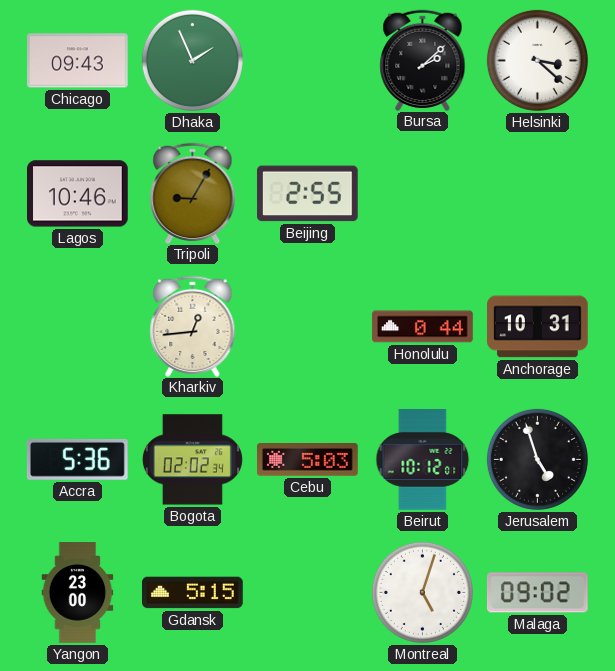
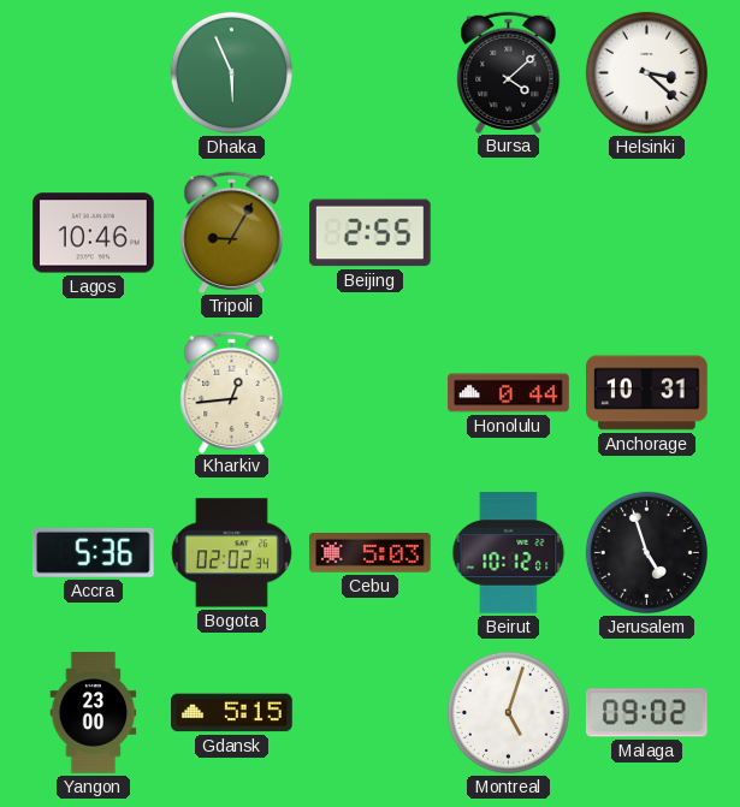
Chicago: 09:43 -> none (78, 61)
Dhaka: 1:56 -> 5:56 (231, 72)
Bursa: 2:08 -> 4:08 (509, 72)
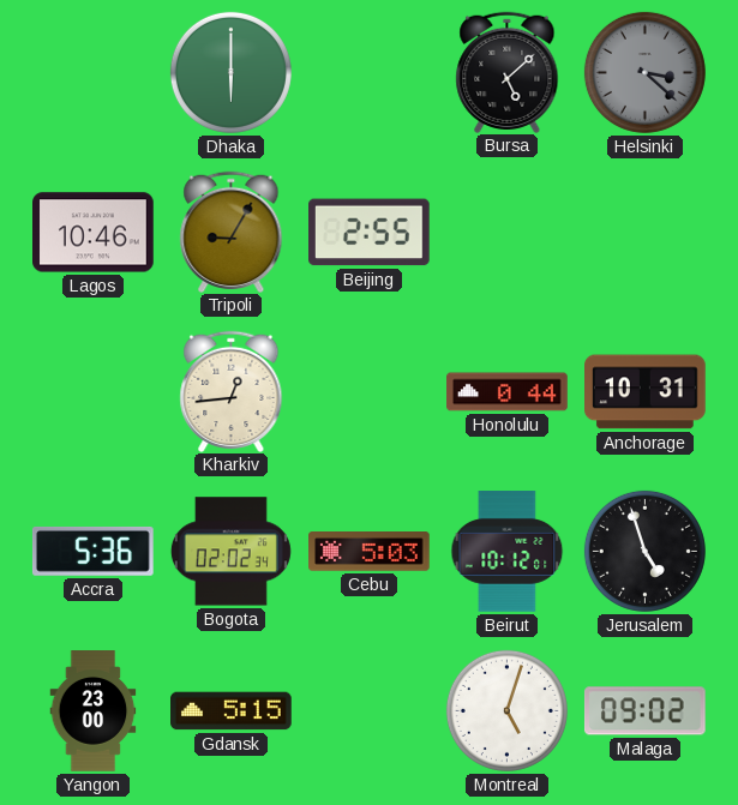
Dhaka: 5:56 -> 6:00 (230, 72)
Bursa: 4:08 -> 5:08 (508, 72)
Helsinki dial: white -> grey (644, 72)
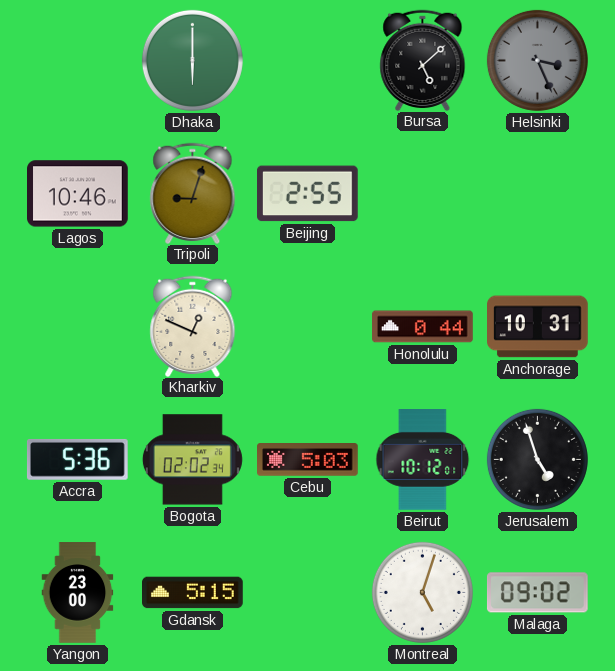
Helsinki: 3:22 -> 3:26 (537, 60)
Tripoli: 9:05 -> 9:03 (193, 193)
Kharkiv: 12:44 -> 12:49 (193, 326)
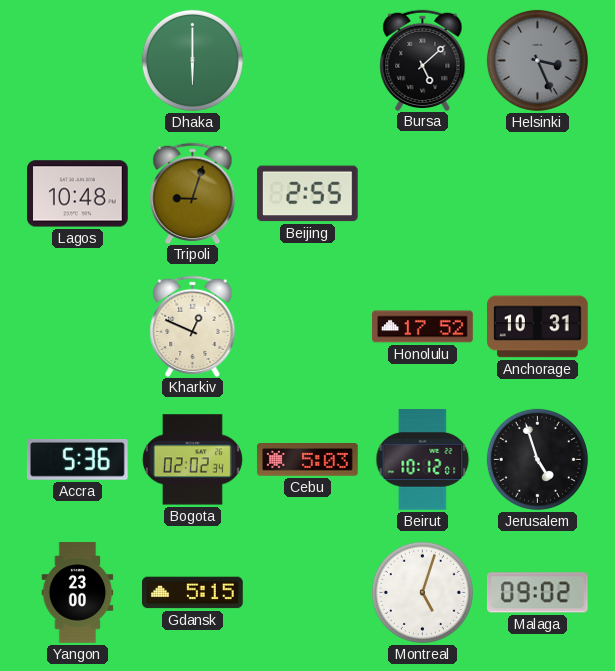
Lagos: 10:46 -> 10:48 (78, 194)
Honolulu: 0:44 -> 17:52 (423, 327)
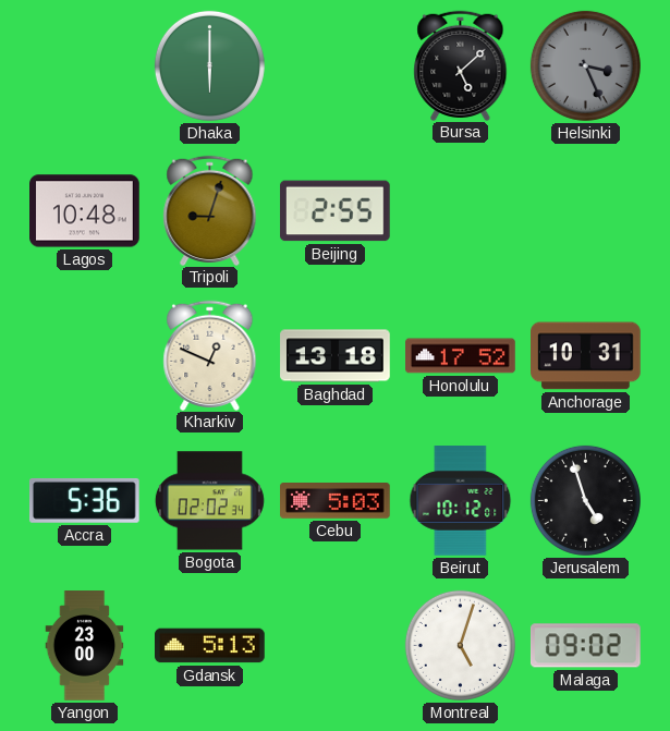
Baghdad: none -> 13:18 (336, 356)
Gdansk: 5:15 -> 5:13 (210, 646)
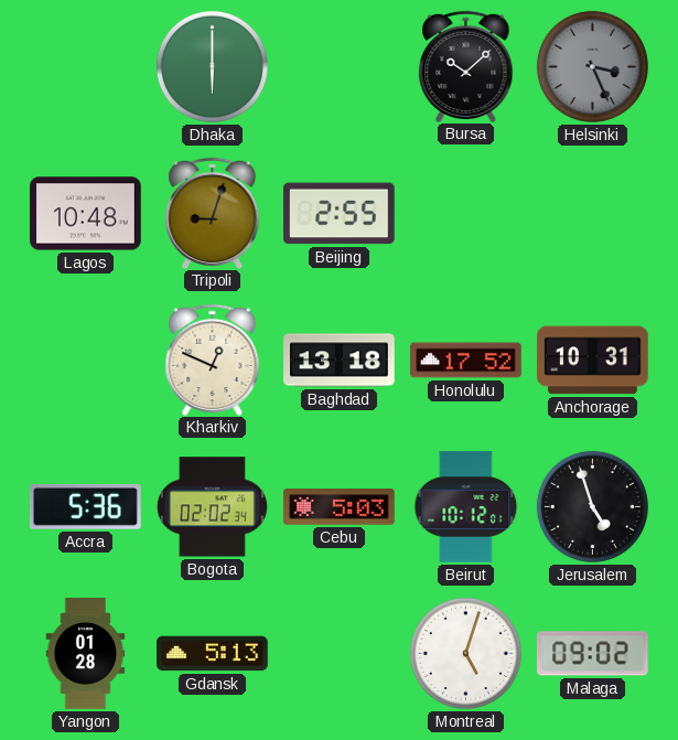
Bursa: 5:08 -> 10:08 (466, 66)
Yangon: 23:00 -> 01:28 (86, 654)
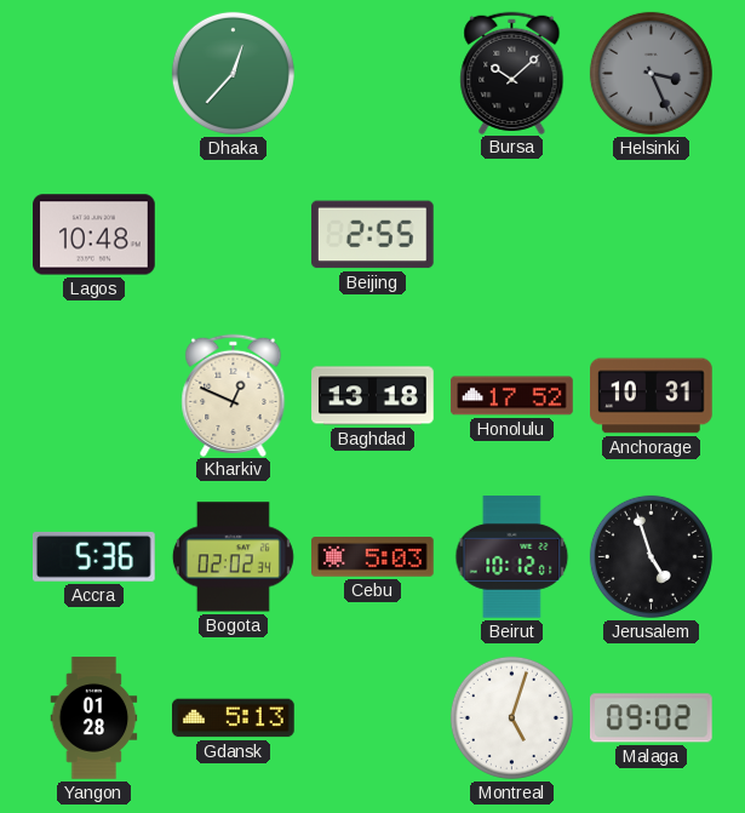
Dhaka: 6:00 -> 12:37 (233, 73)
Tripoli: 9:03 -> none (213, 213)
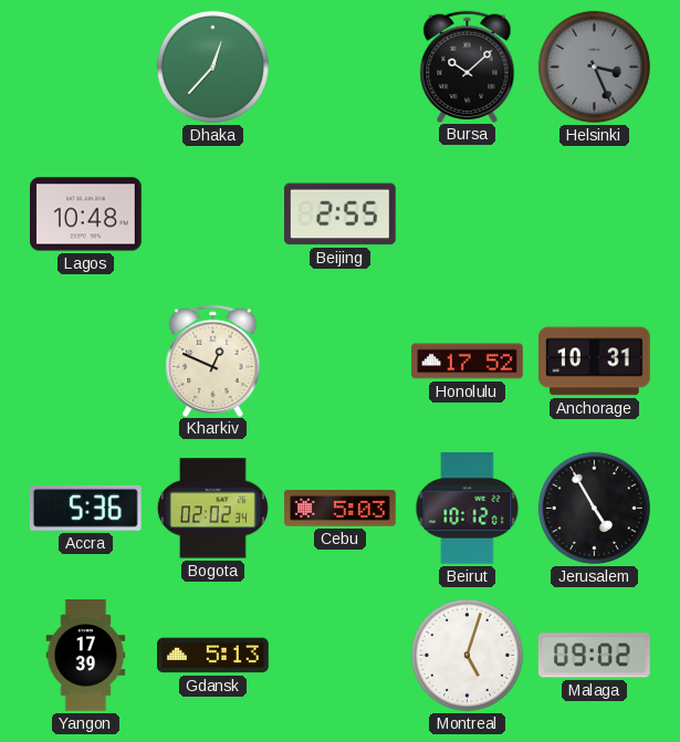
Baghdad: 13:18 -> none (373, 396)
Jerusalem: 4:57 -> 4:55 (594, 508)
Yangon: 01:28 -> 17:39 (86, 656)
